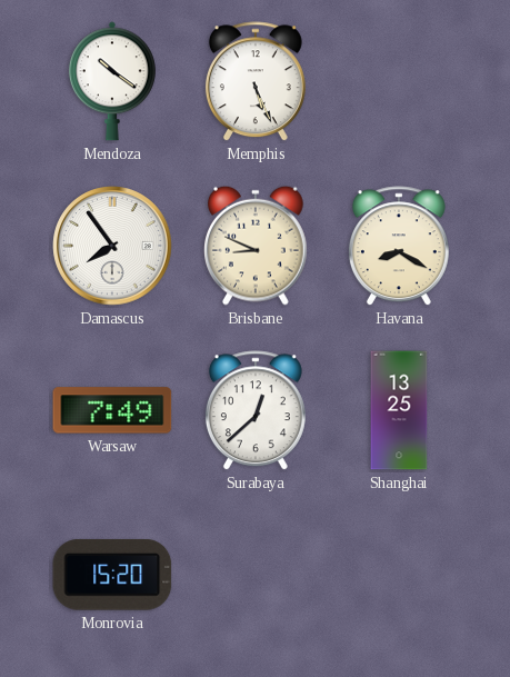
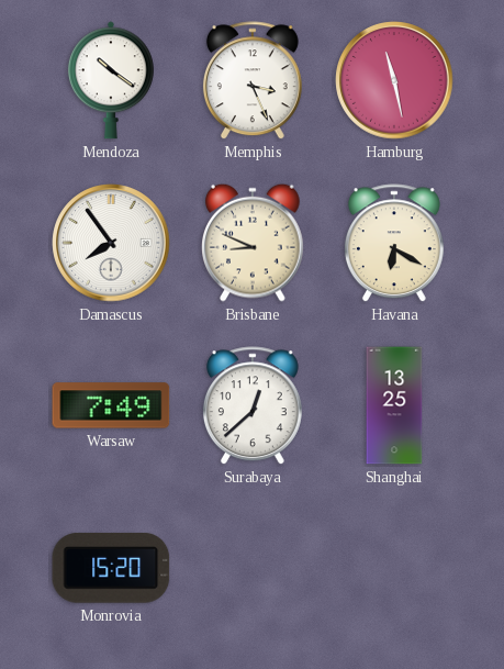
Memphis: 5:26 -> 3:26 (253, 81)
Hamburg: none -> 11:28 (394, 80)
Havana: 8:20 -> 6:20 (394, 244)
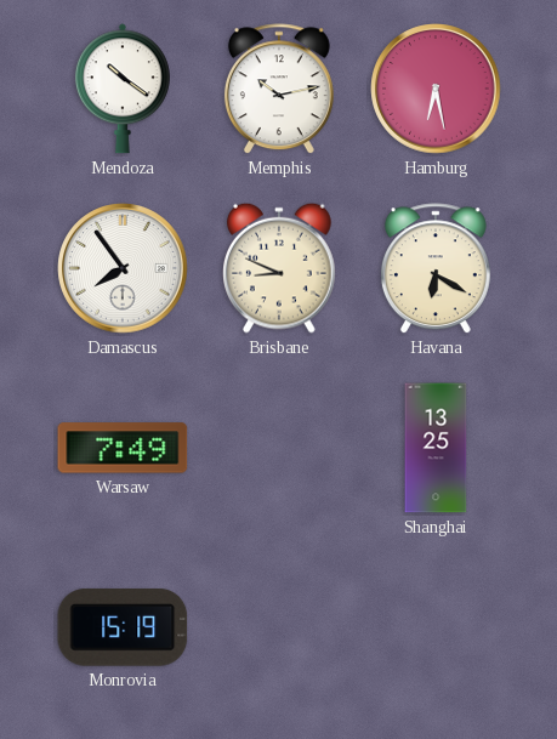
Memphis: 3:26 -> 10:13 (279, 90)
Hamburg: 11:28 -> 6:28 (436, 89)
Surabaya: 12:38 -> none (253, 406)
Monrovia: 15:20 -> 15:19 (123, 627)
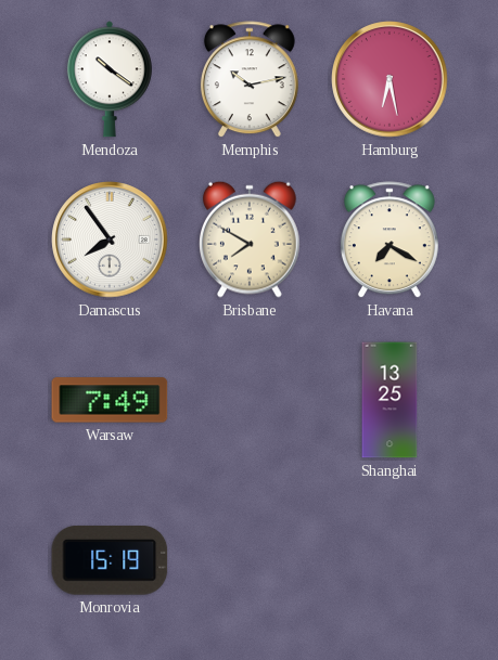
Brisbane: 8:49 -> 7:50 (251, 240)
Havana: 6:20 -> 7:20 (390, 241)
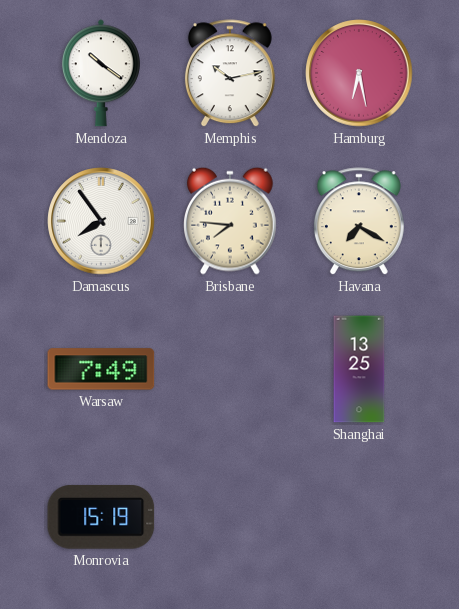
Brisbane: 7:50 -> 7:46 (231, 221)
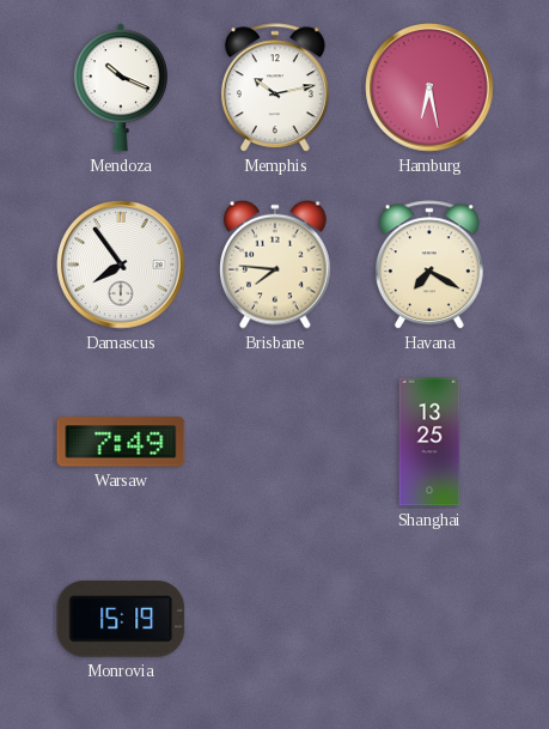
Mendoza: 10:21 -> 10:19 (121, 87)
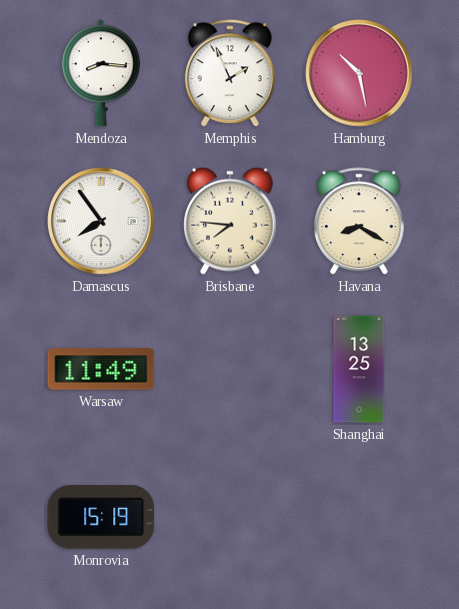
Mendoza: 10:19 -> 8:16 (101, 73)
Memphis: 10:13 -> 1:56 (230, 74)
Hamburg: 6:28 -> 10:28 (359, 73)
Havana: 7:20 -> 8:20 (359, 222)
Warsaw: 7:49 -> 11:49 (101, 369)
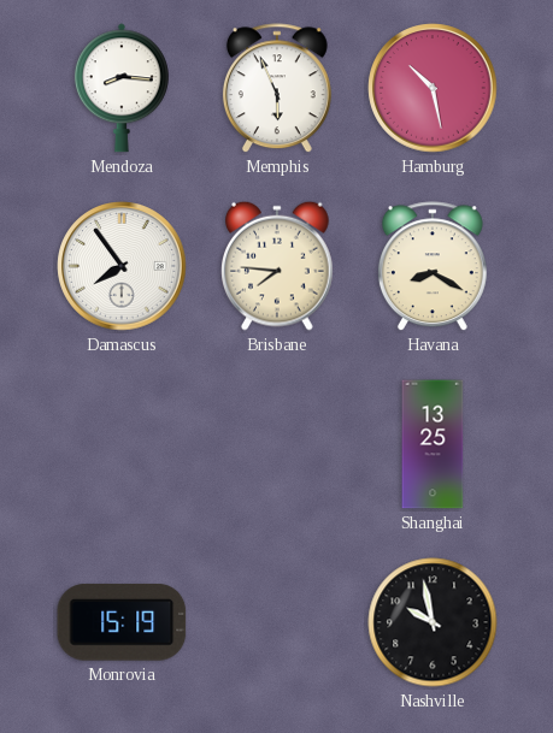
Memphis: 1:56 -> 5:56 (277, 89)
Warsaw: 11:49 -> none (101, 369)
Nashville: none -> 9:58 (433, 622)
